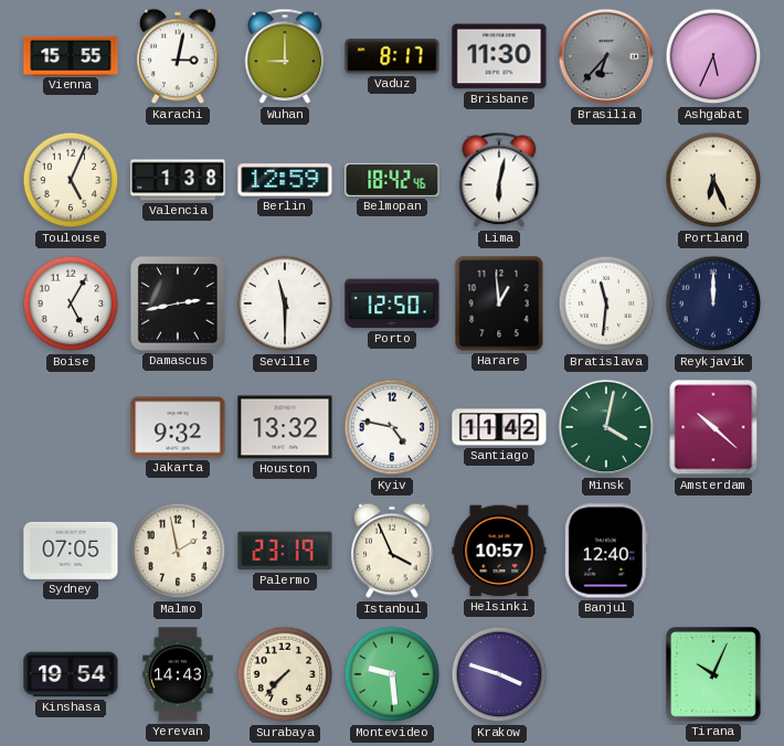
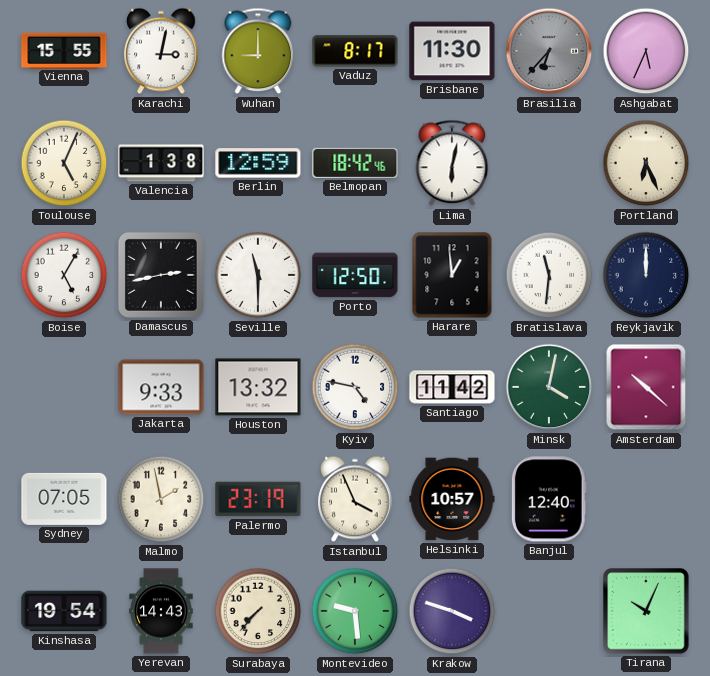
Jakarta: 9:32 -> 9:33 (161, 387)
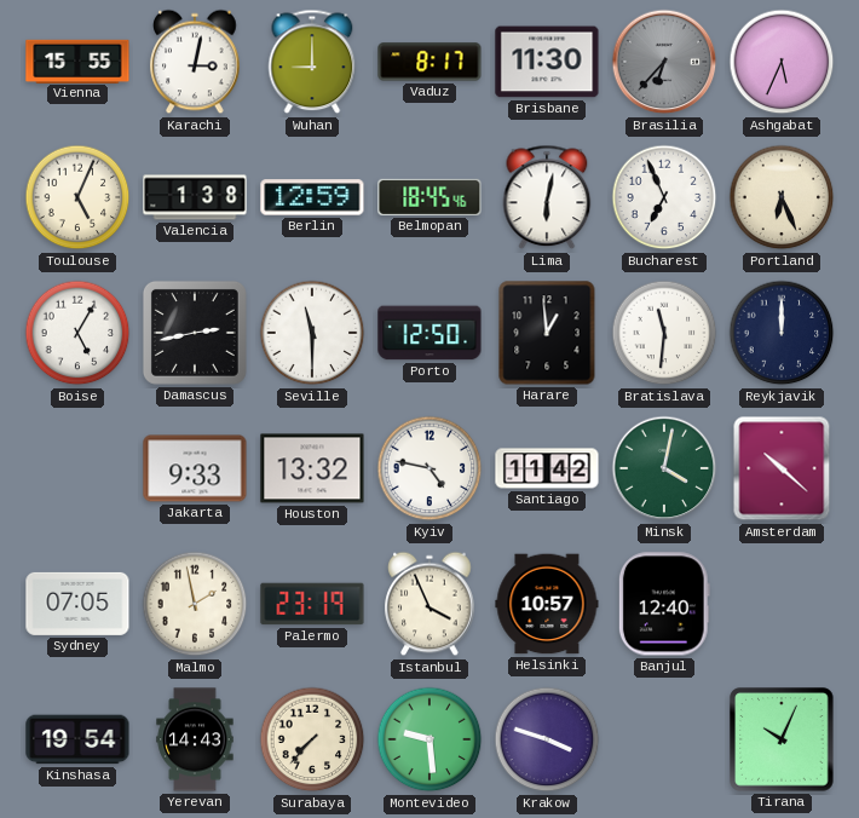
Belmopan: 18:42 -> 18:45 (429, 197)
Bucharest: none -> 6:56 (664, 197)
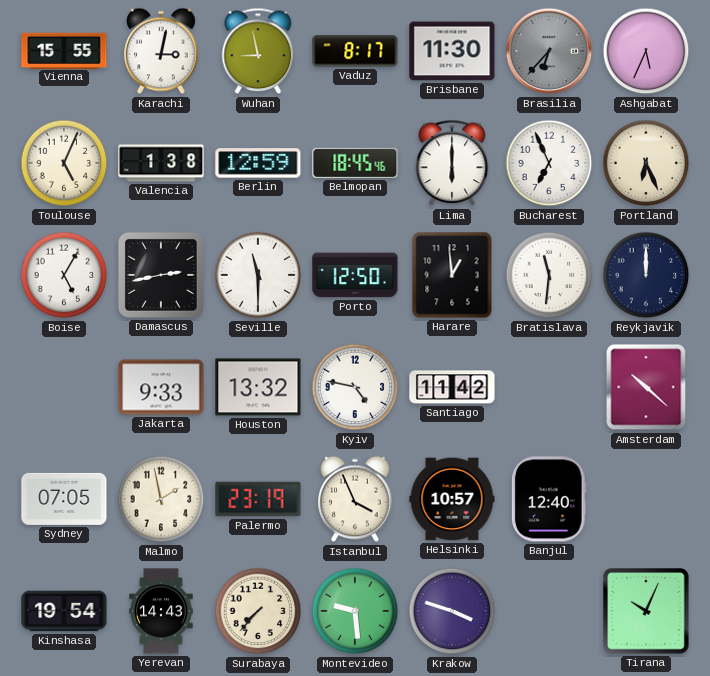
Wuhan: 9:00 -> 8:58 (258, 51)
Lima: 6:02 -> 6:00 (452, 163)
Minsk: 4:02 -> none (664, 468)
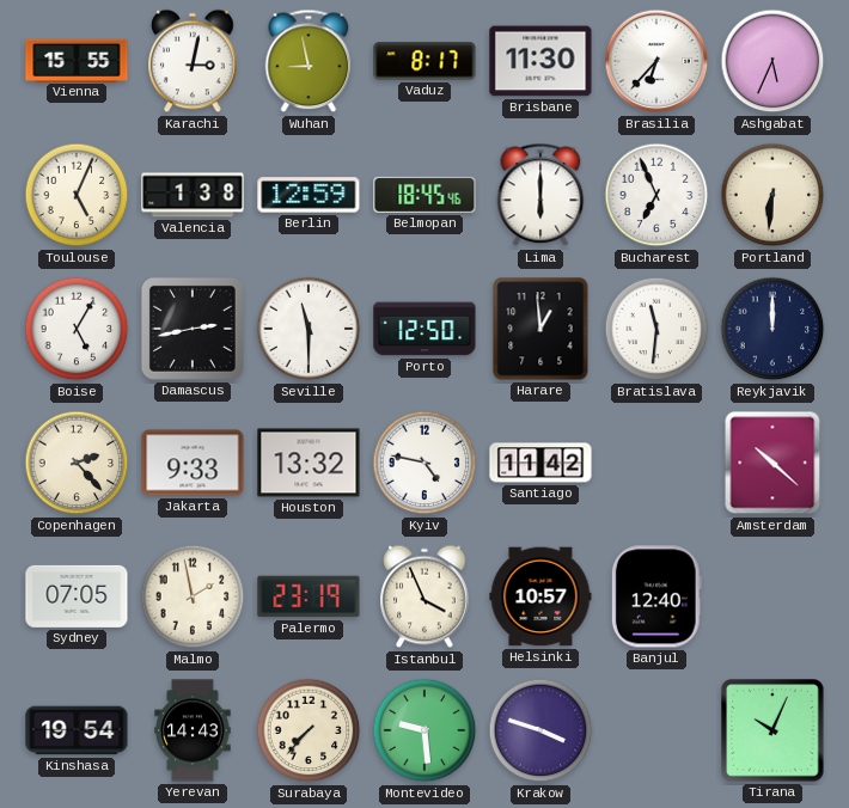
Brasilia dial: grey -> white (656, 61)
Portland: 6:26 -> 6:31 (772, 195)
Copenhagen: none -> 2:23 (77, 463)
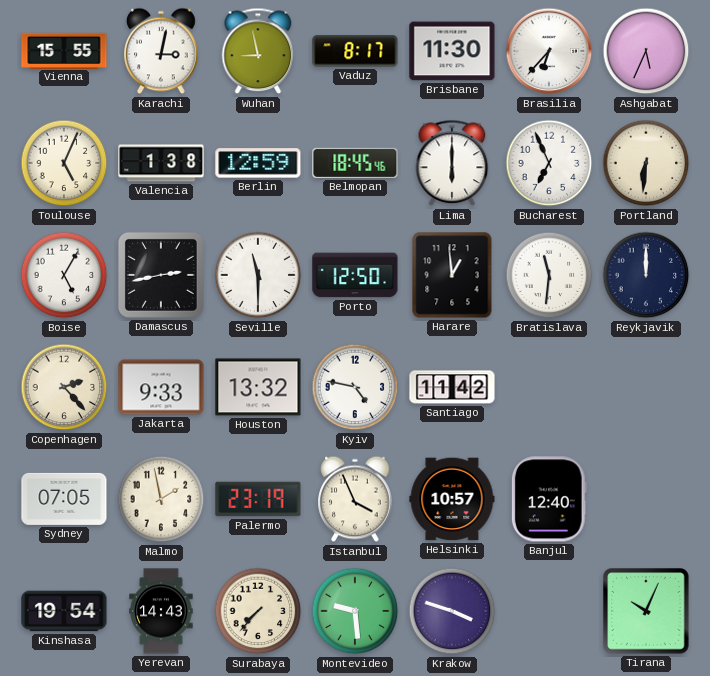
Amsterdam: 10:22 -> none (772, 463)
